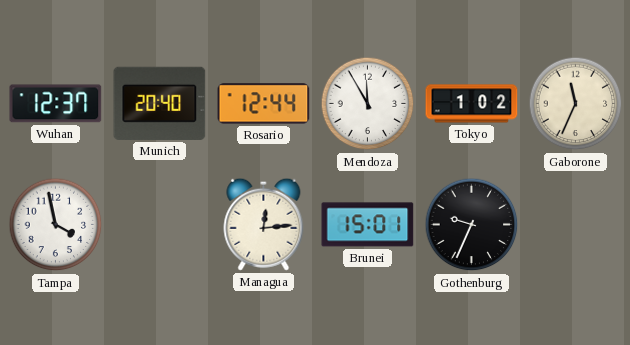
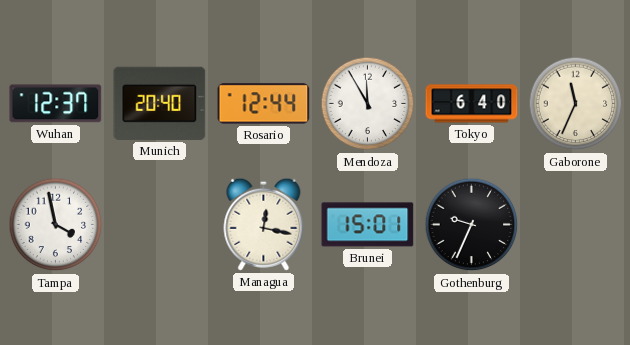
Tokyo: 1:02 -> 6:40 (472, 104)
Managua: 12:14 -> 12:17 (264, 224)
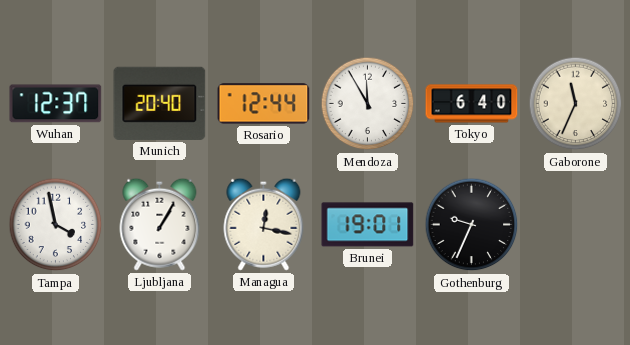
Ljubljana: none -> 1:05 (160, 224)
Brunei: 15:01 -> 19:01 (368, 225)
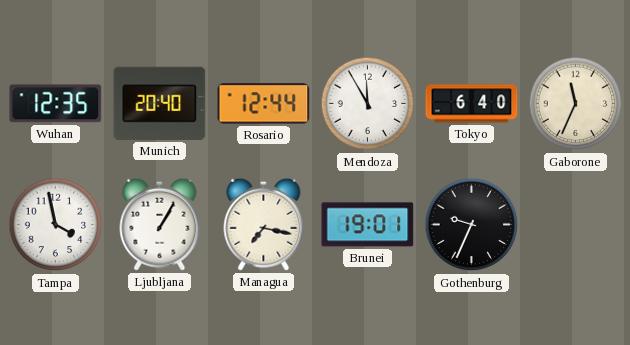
Wuhan: 12:37 -> 12:35 (56, 104)
Managua: 12:17 -> 7:17 (264, 224)
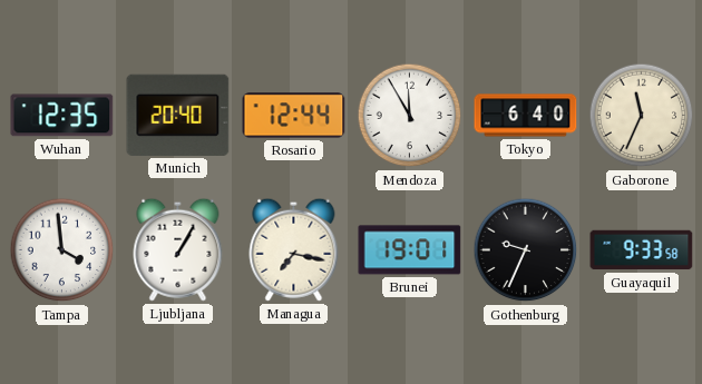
Tampa: 3:58 -> 3:59 (62, 250)
Guayaquil: none -> 9:33 (642, 250)
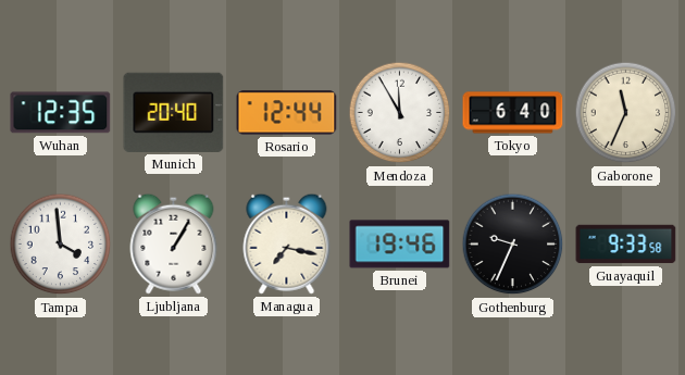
Brunei: 19:01 -> 19:46 (400, 245)
